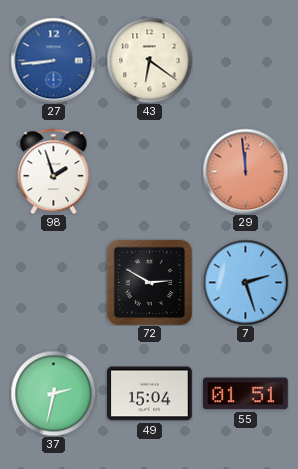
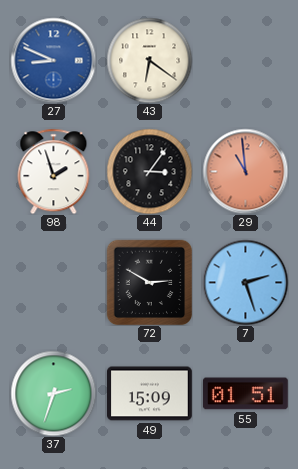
27: 8:44 -> 8:49 (53, 60)
44: none -> 3:06 (149, 171)
29: 11:59 -> 10:59 (245, 171)
37: 2:32 -> 2:33 (53, 393)
49: 15:04 -> 15:09 (150, 394)
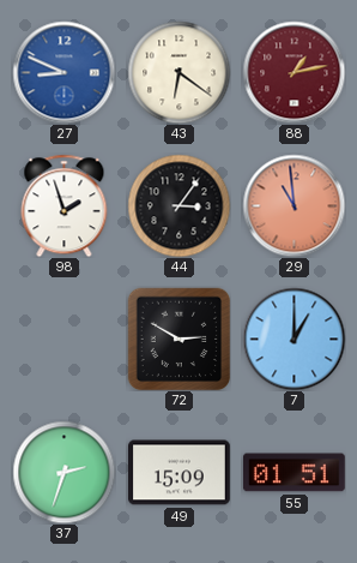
88: none -> 1:13 (294, 72)
7: 2:27 -> 1:00 (294, 339)
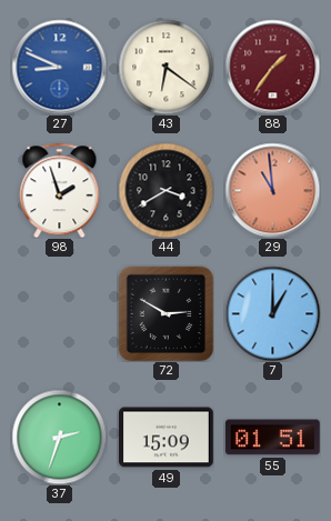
88: 1:13 -> 1:36 (272, 67)
44: 3:06 -> 3:40 (165, 190)
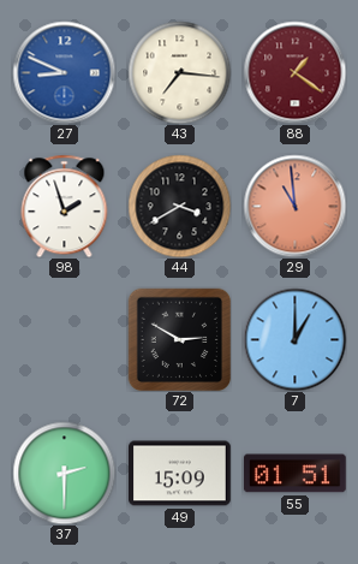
43: 6:21 -> 7:16 (179, 72)
88: 1:36 -> 1:21 (294, 72)
37: 2:33 -> 2:30 (64, 473)
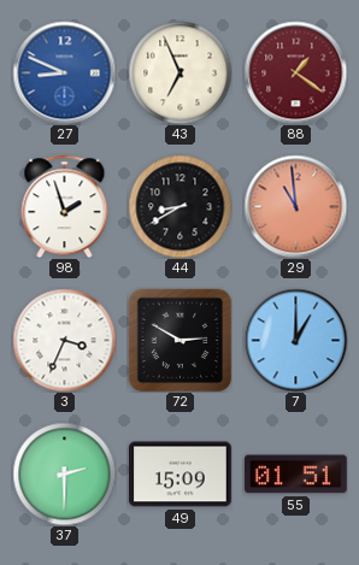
43: 7:16 -> 6:56 (179, 72)
44: 3:40 -> 8:40 (179, 206)
3: none -> 3:34 (64, 340)
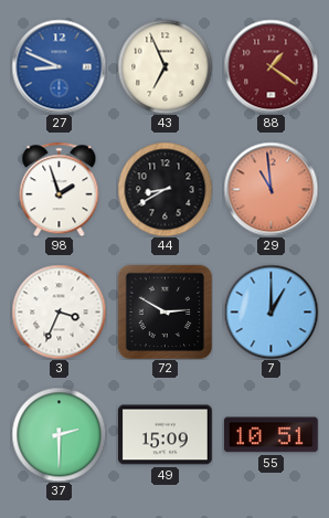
55: 01:51 -> 10:51 (270, 435)
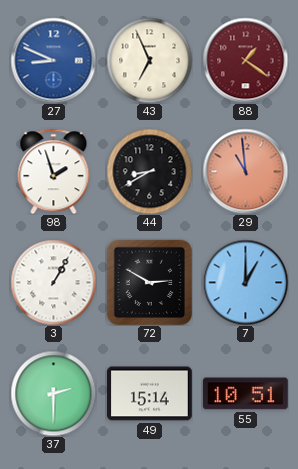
3: 3:34 -> 1:05 (53, 282)
49: 15:09 -> 15:14 (150, 394)
